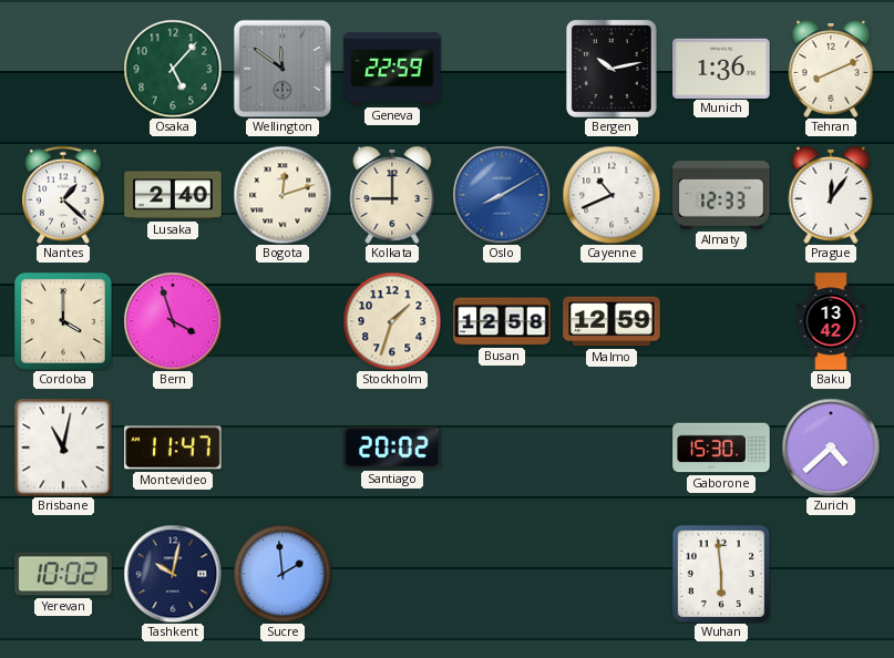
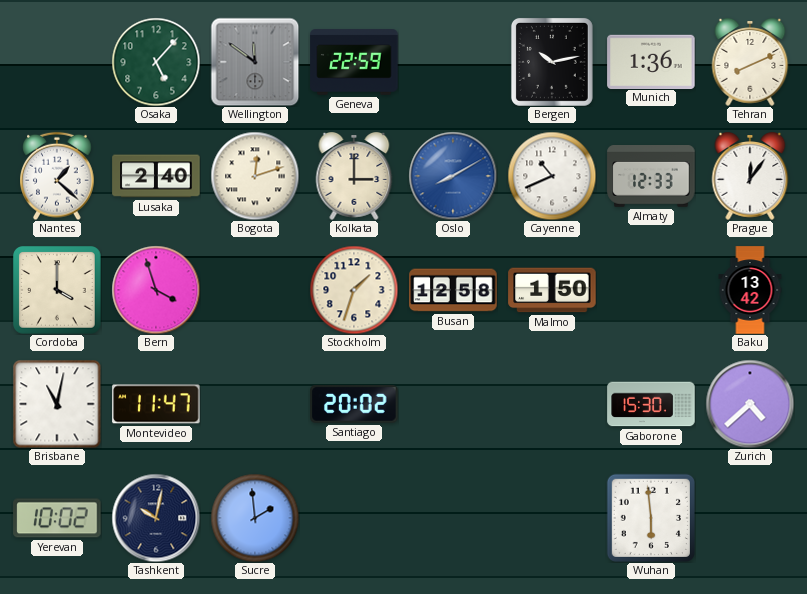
Kolkata: 9:00 -> 3:00 (354, 177)
Malmo: 12:59 -> 1:50 (552, 290)
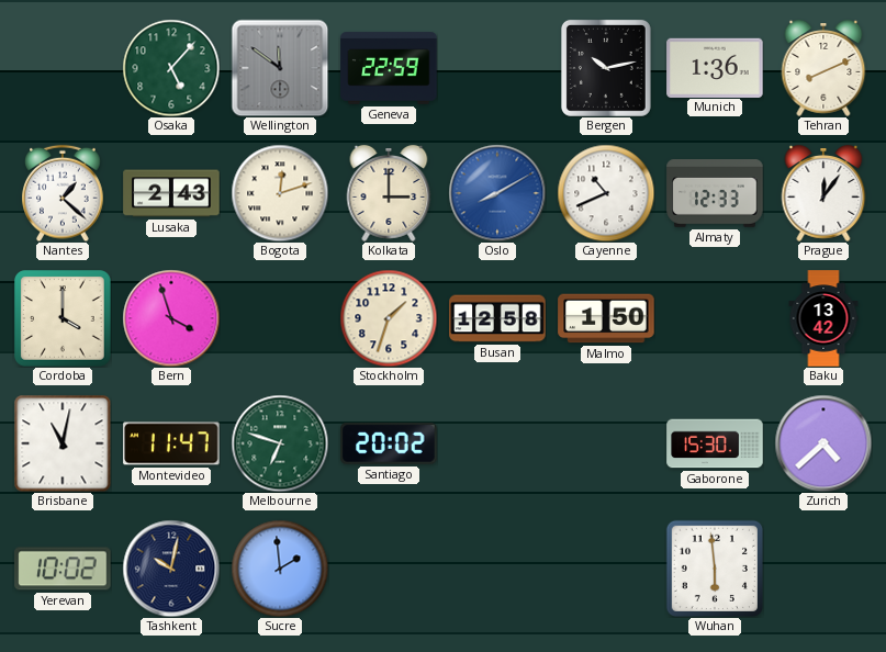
Lusaka: 2:40 -> 2:43 (171, 193)
Melbourne: none -> 6:48 (280, 443)
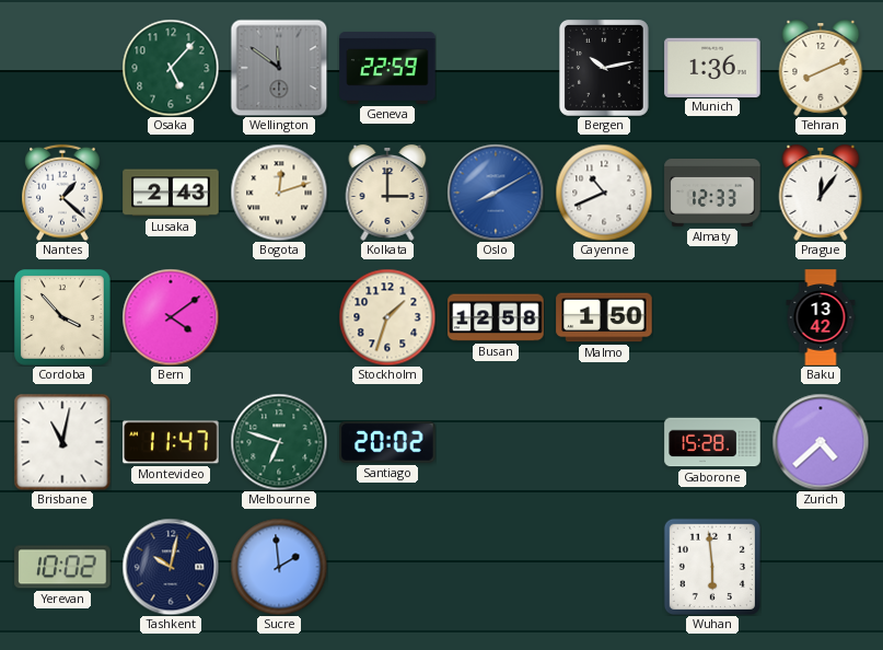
Cordoba: 4:00 -> 3:53 (62, 317)
Bern: 3:57 -> 4:09 (171, 317)
Gaborone: 15:30 -> 15:28 (712, 442)
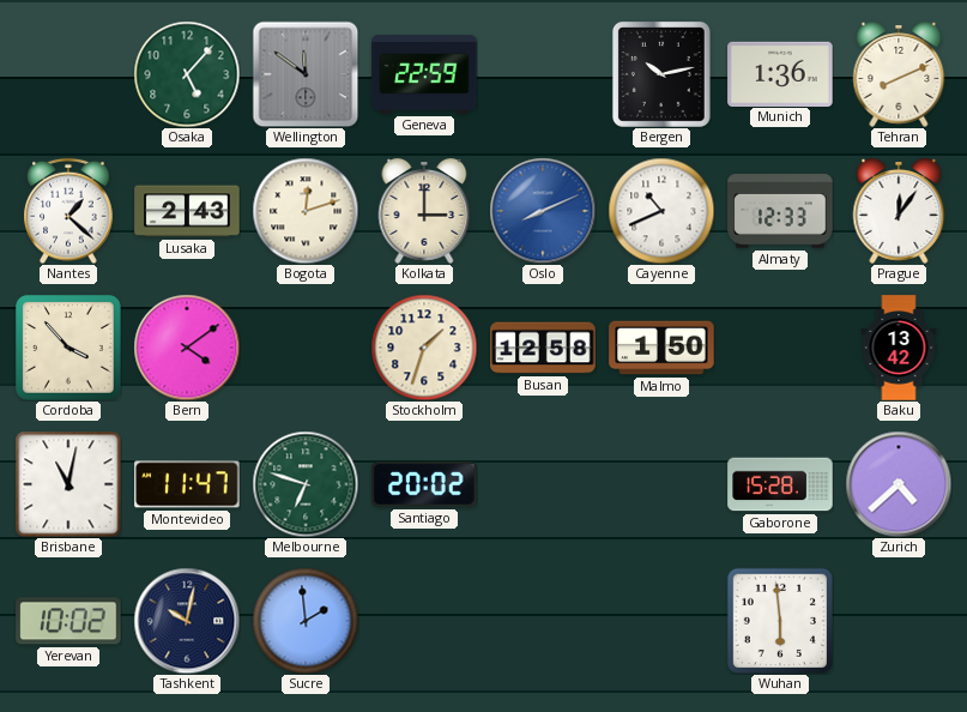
Oslo: 8:10 -> 8:11 (543, 211)
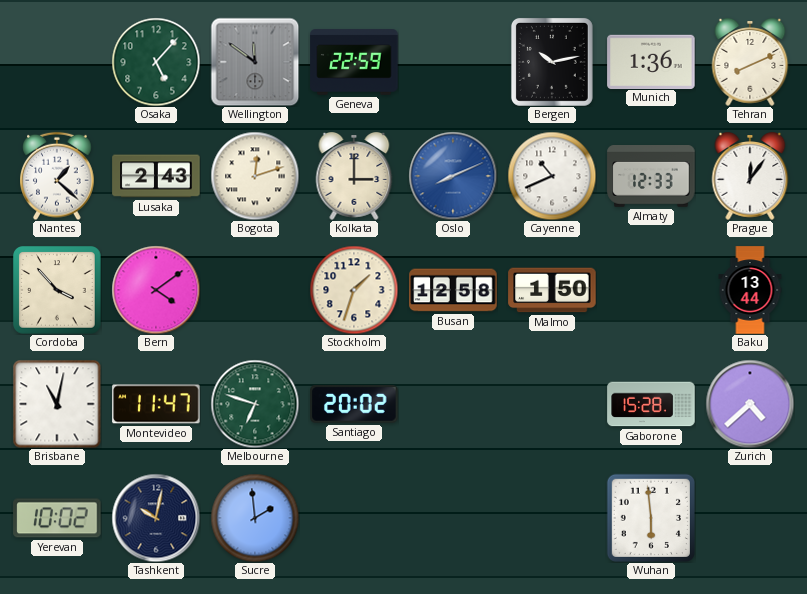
Baku: 13:42 -> 13:44 (750, 290)
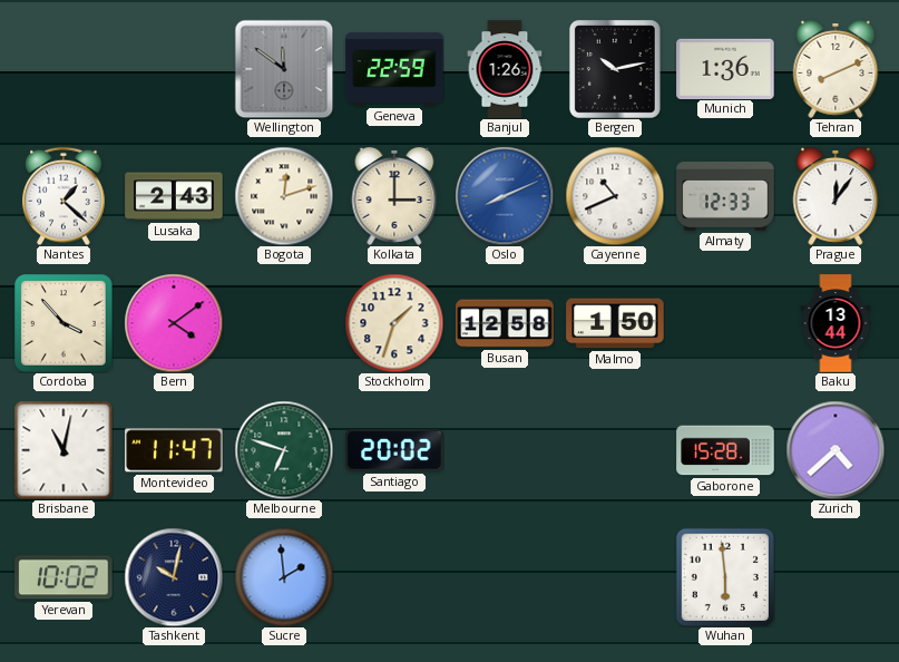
Osaka: 5:07 -> none (156, 62)
Banjul: none -> 1:26 (505, 69)
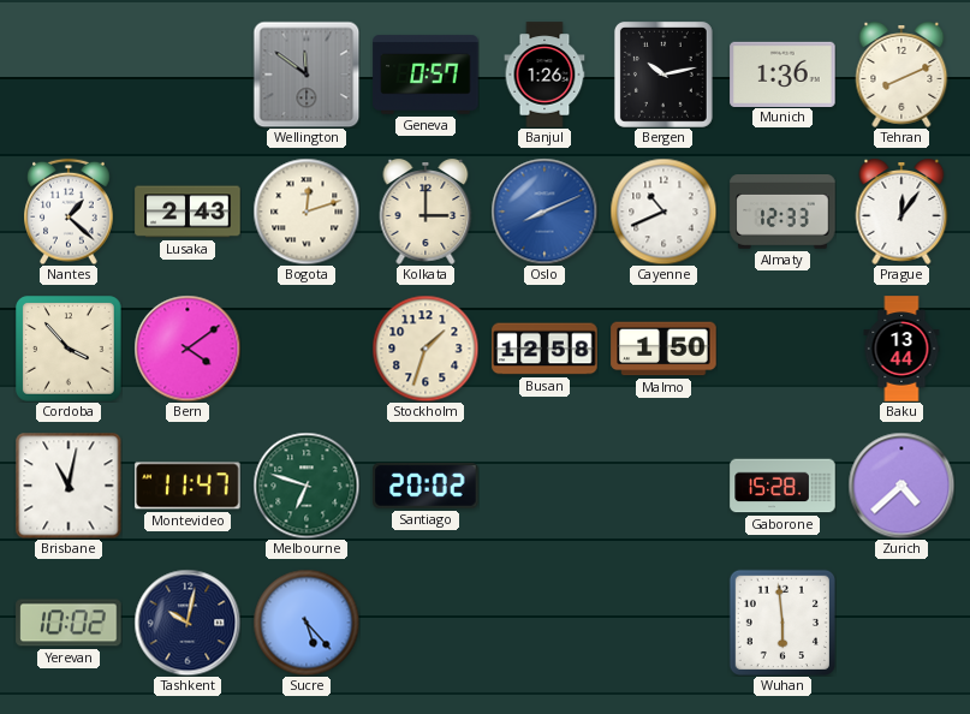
Geneva: 22:59 -> 0:57 (426, 75)
Sucre: 1:59 -> 5:23 (307, 623)
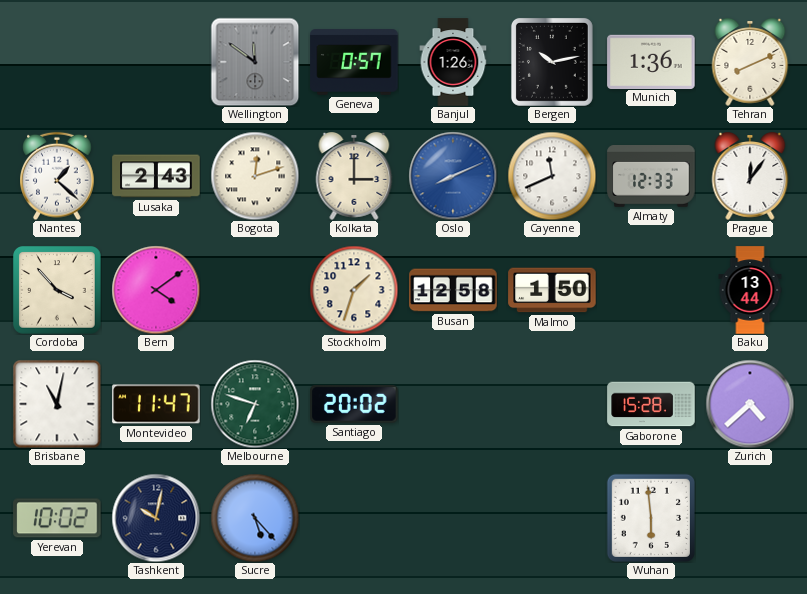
Cayenne: 10:41 -> 11:41 (552, 176)
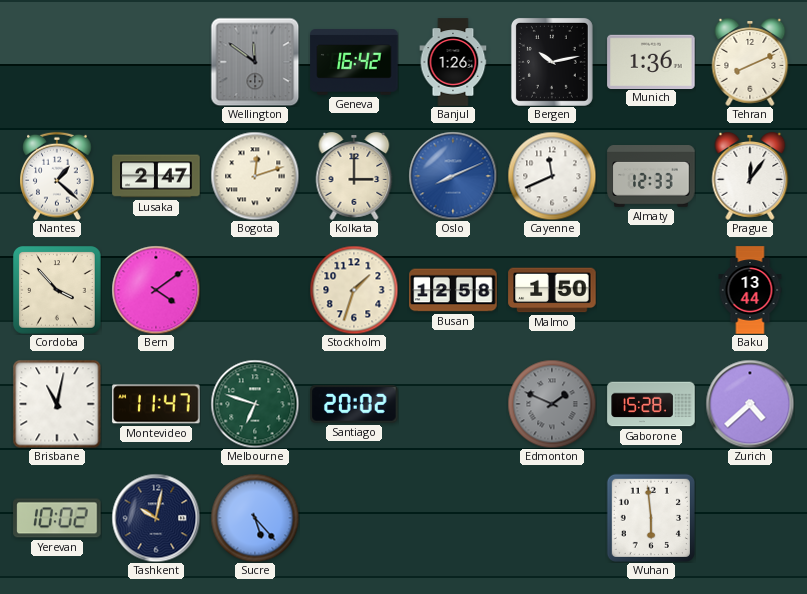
Geneva: 0:57 -> 16:42 (354, 62)
Lusaka: 2:43 -> 2:47 (156, 176)
Edmonton: none -> 1:49 (552, 404)
